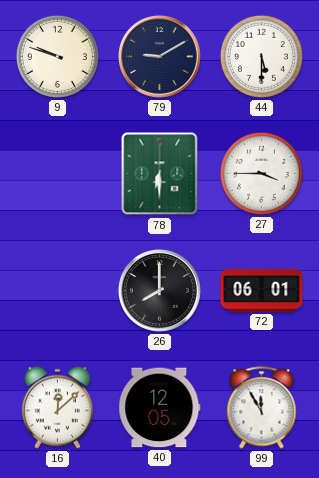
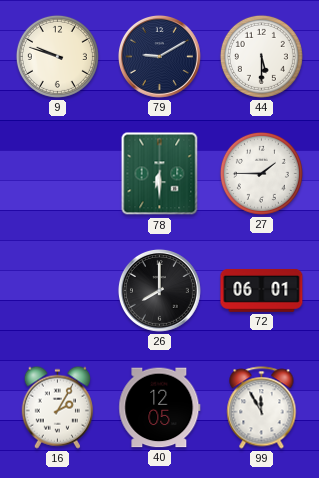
27: 3:45 -> 1:45 (261, 173)
16: 12:08 -> 2:05 (57, 407)
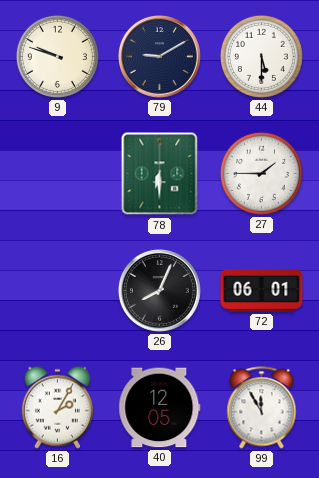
26: 8:00 -> 8:04 (159, 290)
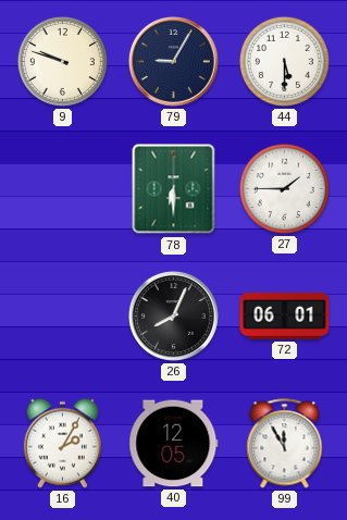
79: 9:10 -> 9:05 (173, 61)
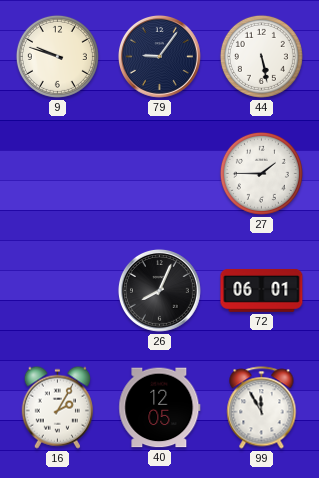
79: 9:05 -> 9:06 (159, 56)
44: 5:30 -> 5:28 (261, 56)
78: 6:30 -> none (174, 189)
